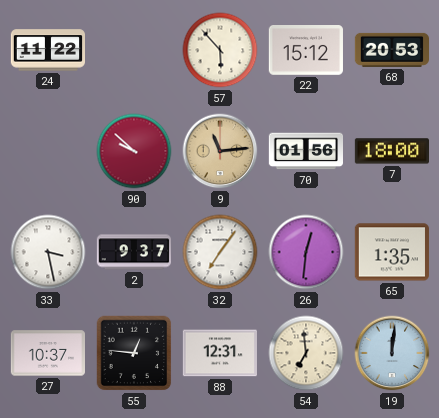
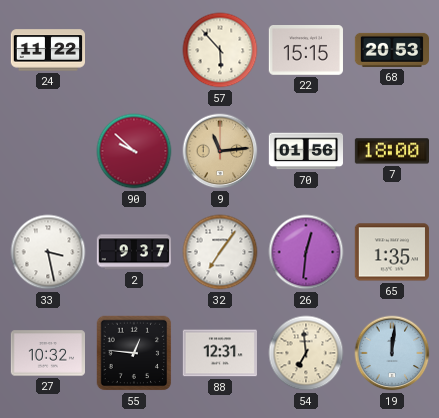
22: 15:12 -> 15:15 (305, 51)
27: 10:37 -> 10:32 (47, 353)
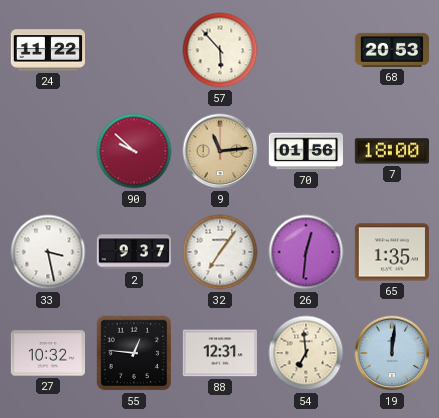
22: 15:15 -> none (305, 51)
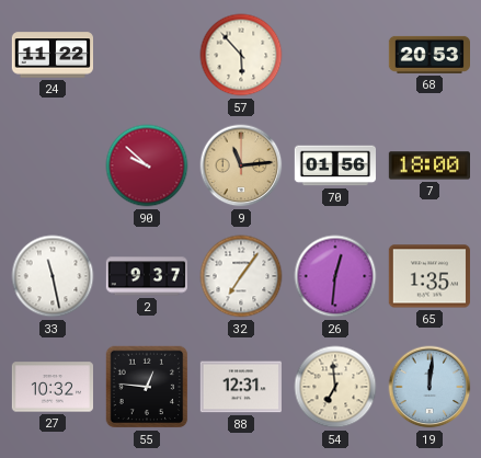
33: 3:28 -> 11:28 (53, 276)
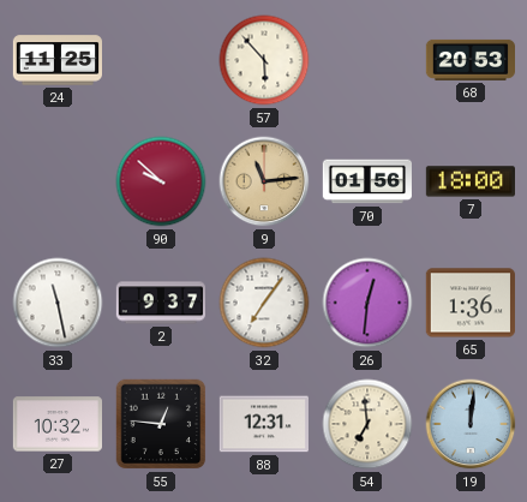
24: 11:22 -> 11:25 (56, 60)
65: 1:35 -> 1:36 (471, 303)
